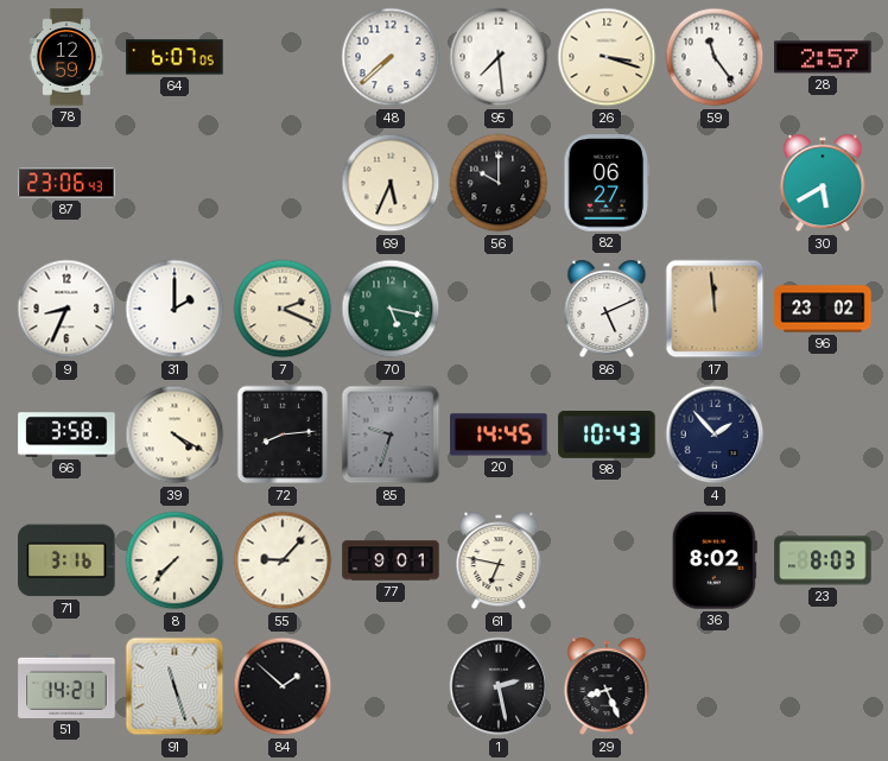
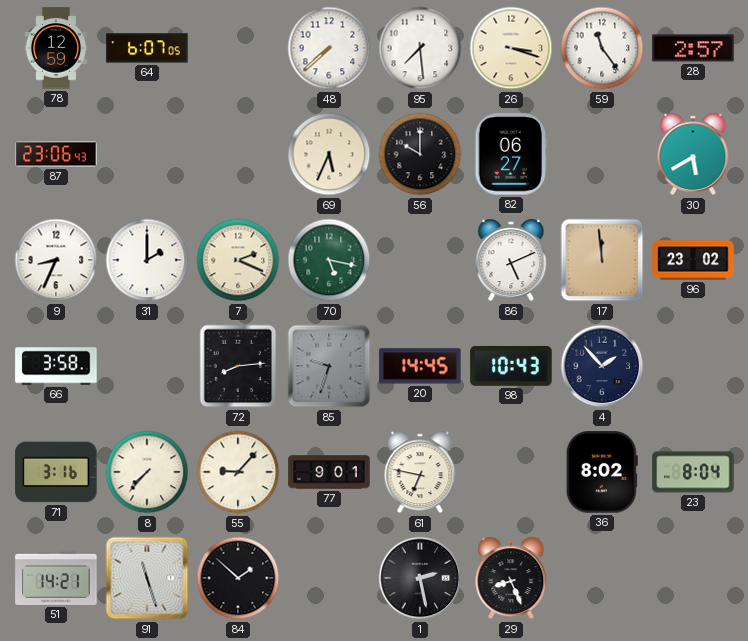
39: 4:20 -> none (175, 435)
23: 8:03 -> 8:04 (693, 472)
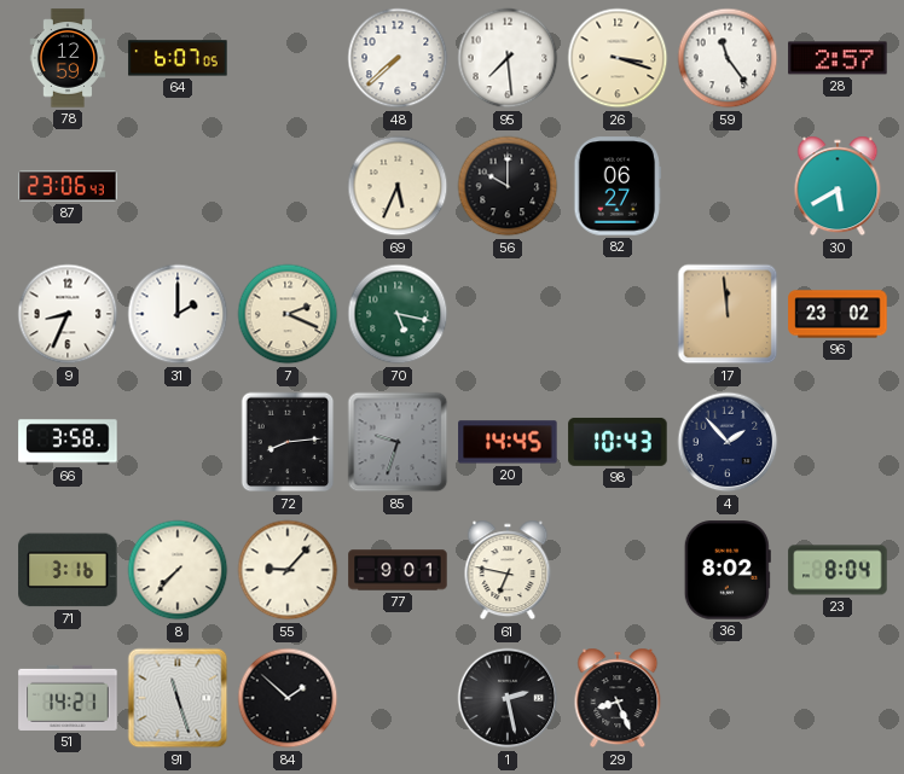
86: 5:11 -> none (511, 260)
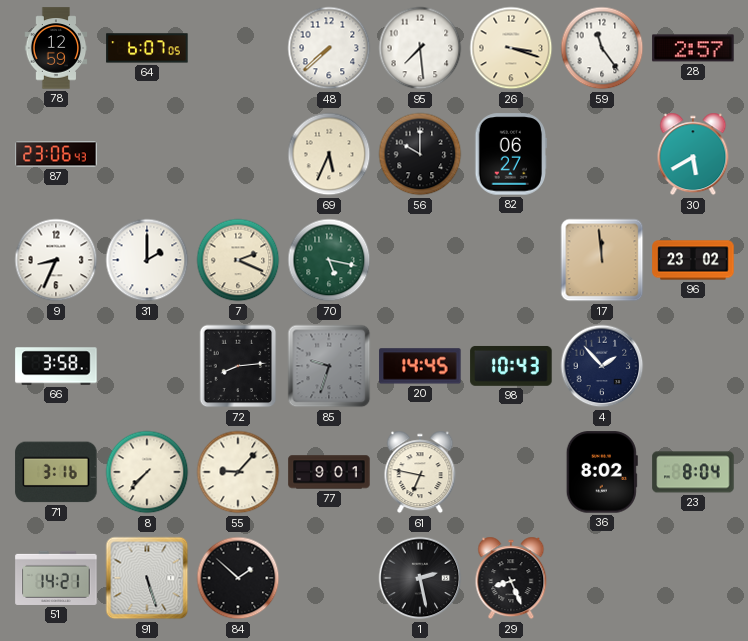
91: 11:27 -> 5:27 (147, 578)
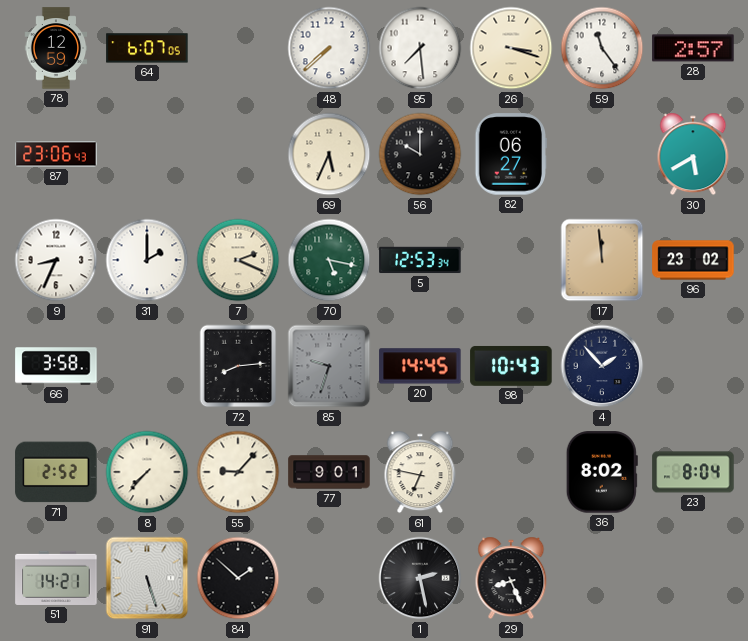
5: none -> 12:53 (420, 260)
71: 3:16 -> 2:52 (56, 472)
